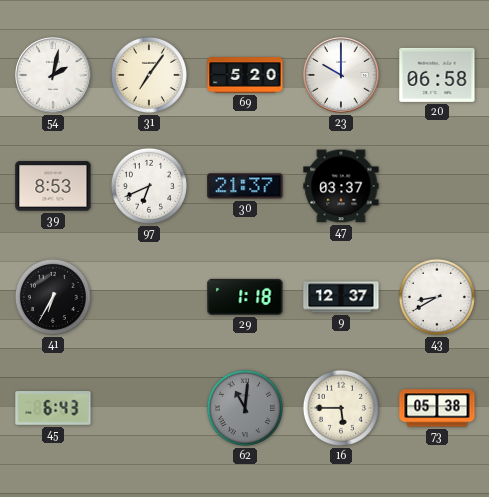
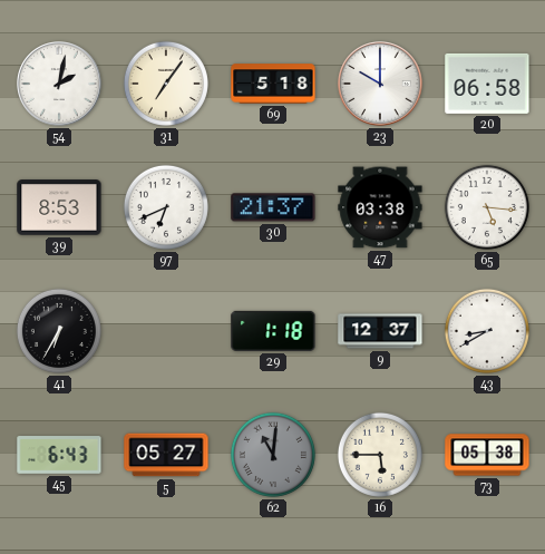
69: 5:20 -> 5:18 (273, 84)
47: 03:37 -> 03:38 (380, 207)
65: none -> 5:16 (487, 207)
5: none -> 05:27 (166, 455)
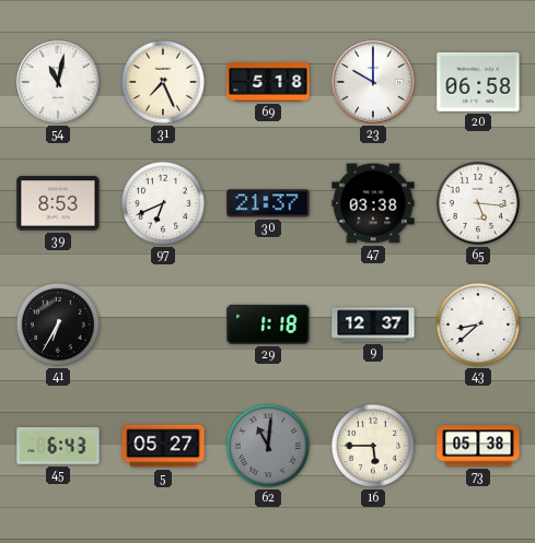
54: 2:02 -> 11:02 (58, 82)
31: 7:06 -> 7:26 (163, 82)
43: 8:40 -> 8:38 (478, 324)
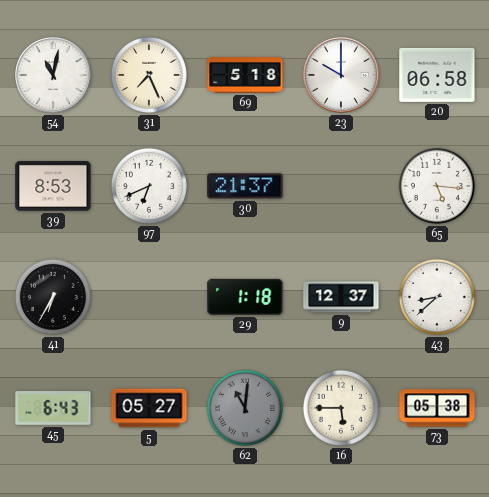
47: 03:38 -> none (373, 203)
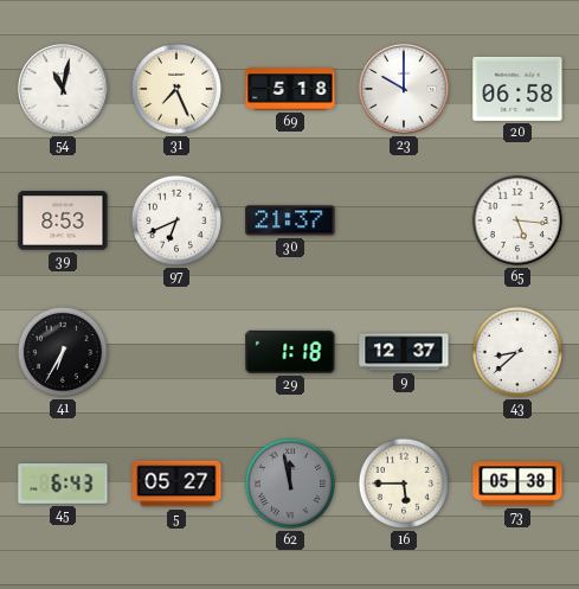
62: 11:01 -> 11:58 (290, 484)
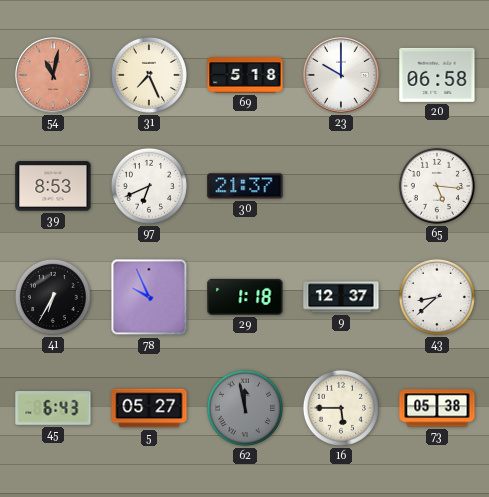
54 dial: white -> salmon (53, 75)
78: none -> 9:56 (149, 297)
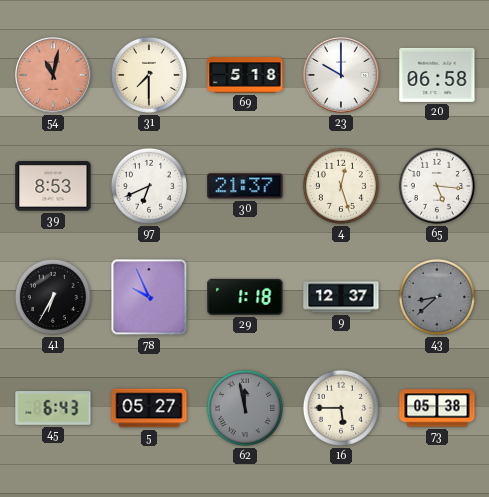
31: 7:26 -> 7:30 (149, 75)
4: none -> 12:27 (341, 186)
43 dial: white -> grey (437, 297)
